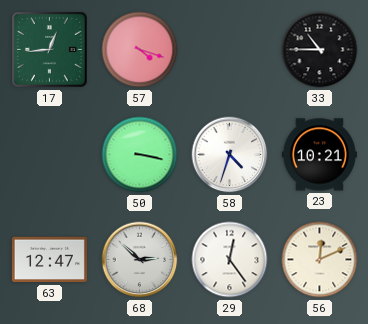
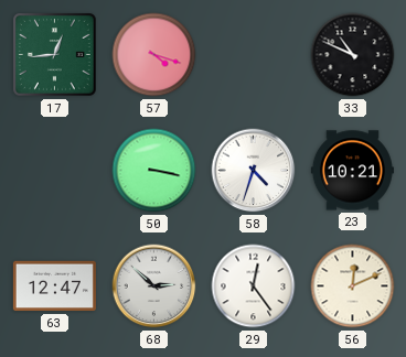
33: 10:45 -> 10:49 (353, 55)
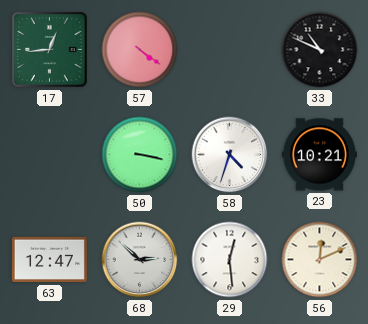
57: 4:18 -> 4:21 (140, 50)
29: 12:24 -> 12:29 (230, 260)
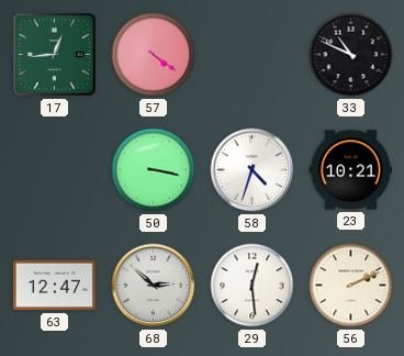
56: 12:11 -> 2:11 (351, 286)
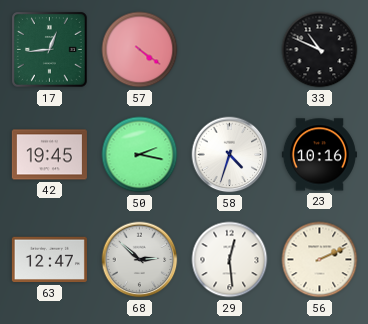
42: none -> 19:45 (49, 155)
50: 3:17 -> 2:17 (140, 155)
23: 10:21 -> 10:16 (319, 155)
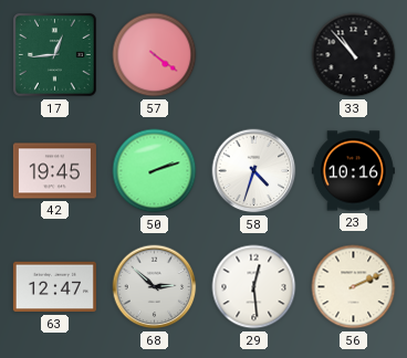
33: 10:49 -> 10:53 (354, 55)
50: 2:17 -> 2:12 (155, 171)
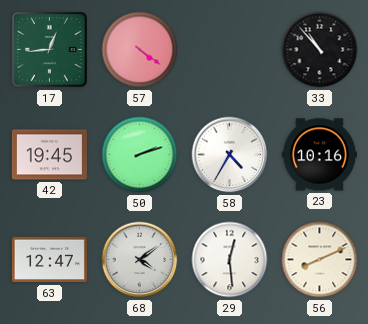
58: 4:33 -> 4:35 (230, 155)
68: 2:52 -> 4:09 (140, 260)
56: 2:11 -> 8:11 (320, 260)
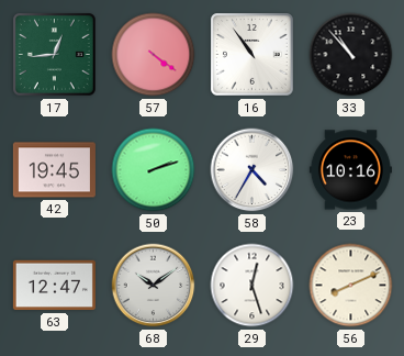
16: none -> 10:54 (252, 55)
68: 4:09 -> 10:09 (154, 286)
29: 12:29 -> 12:27 (252, 286)
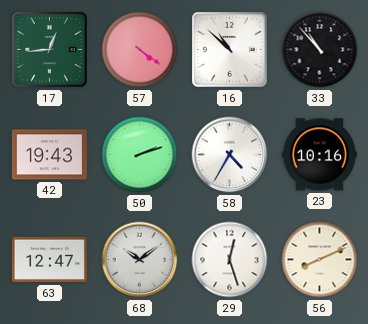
16: 10:54 -> 10:52 (230, 50)
42: 19:45 -> 19:43 (49, 155)
